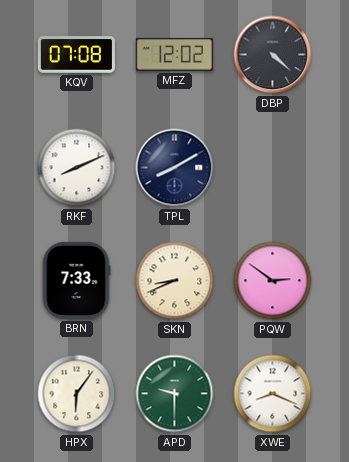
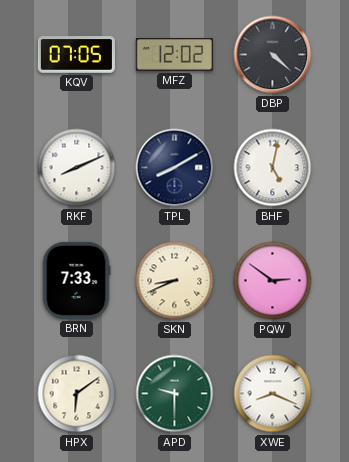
KQV: 07:08 -> 07:05 (76, 55)
BHF: none -> 5:02 (273, 168)
HPX: 6:06 -> 6:09 (77, 394)
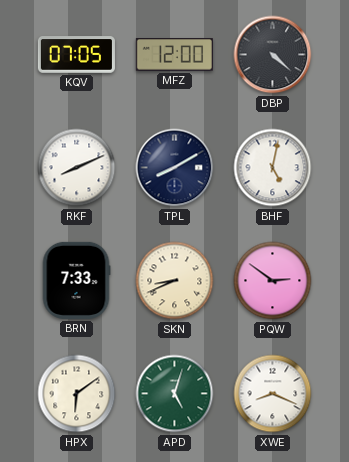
MFZ: 12:02 -> 12:00 (174, 55)
APD: 9:30 -> 5:03 (175, 394)
